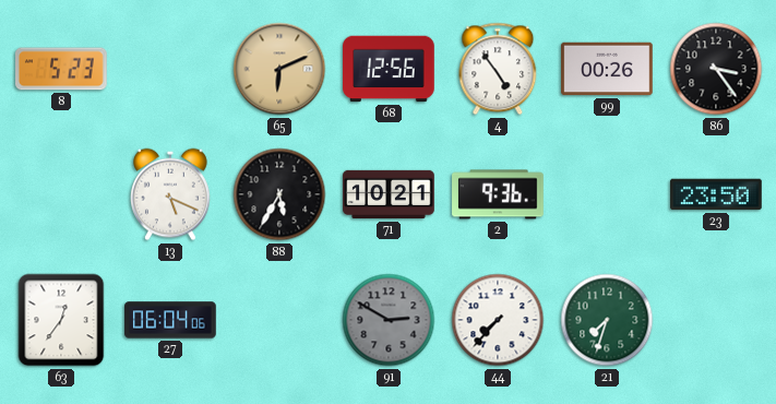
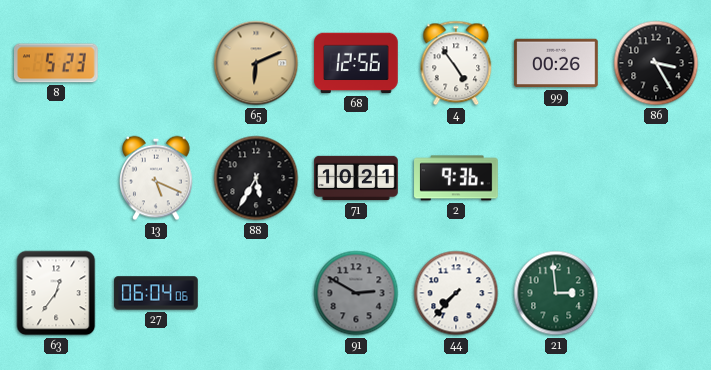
86: 3:24 -> 3:25 (656, 63)
23: 23:50 -> none (716, 194)
21: 7:33 -> 2:59 (556, 293)
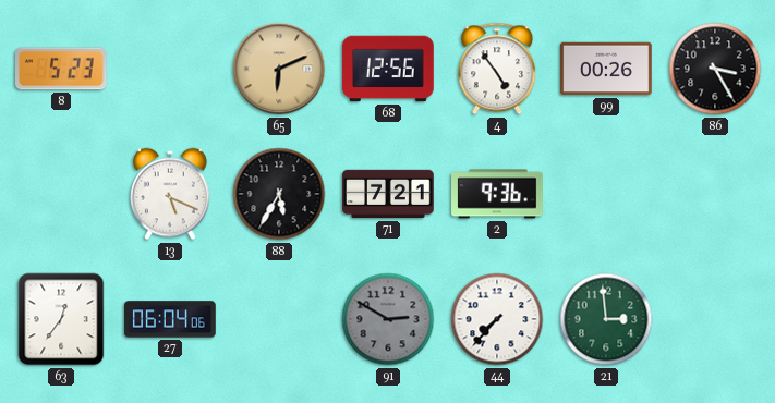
71: 10:21 -> 7:21 (388, 194)
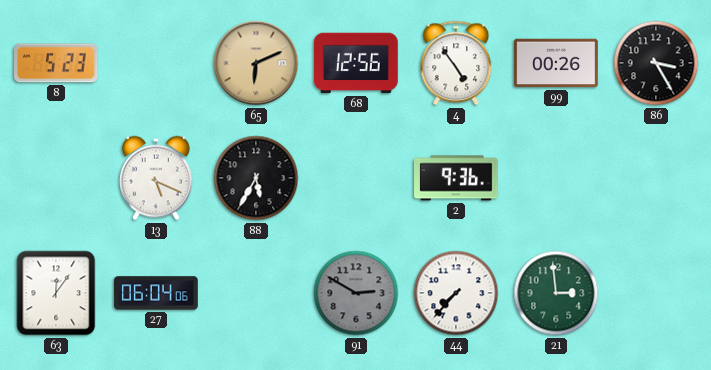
71: 7:21 -> none (388, 194)
63: 12:36 -> 12:06 (56, 293)
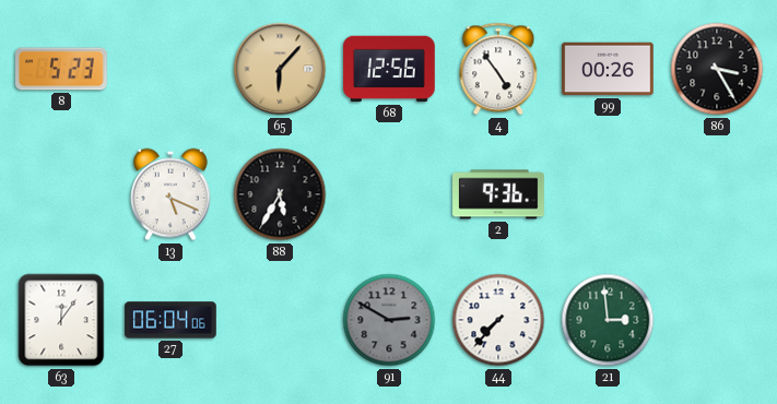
65: 6:11 -> 6:07 (280, 69)
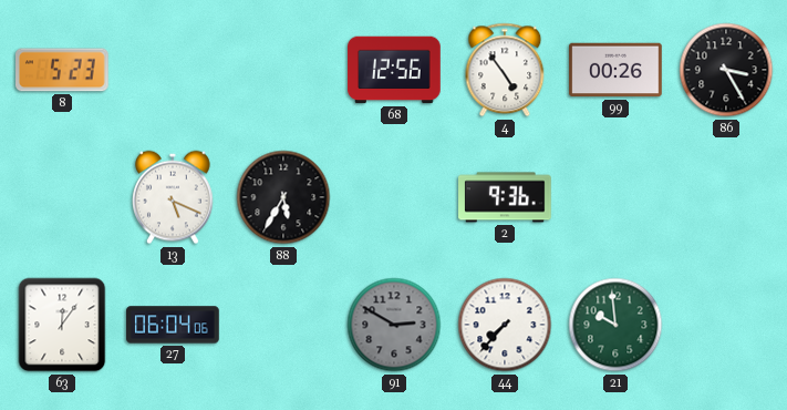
65: 6:07 -> none (280, 69)
21: 2:59 -> 9:59 (615, 325)
